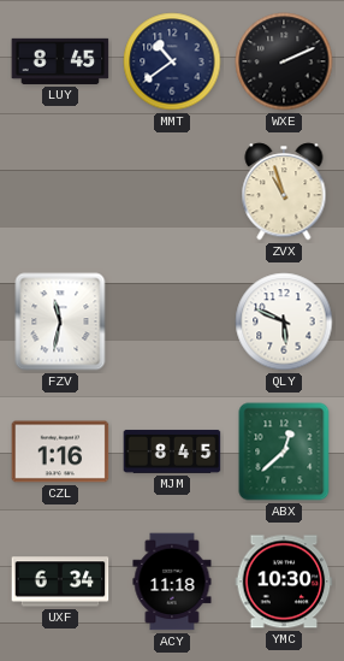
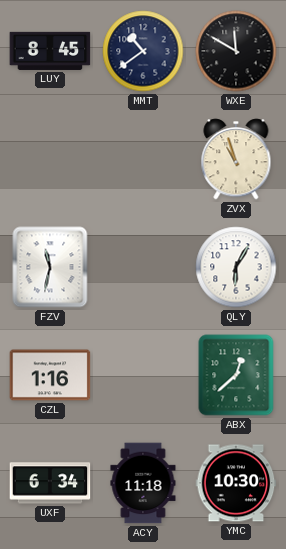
WXE: 2:11 -> 11:50 (236, 51)
QLY: 5:49 -> 6:05 (236, 267)
MJM: 8:45 -> none (172, 452)
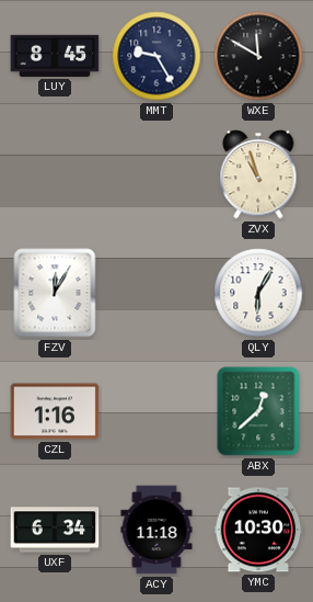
MMT: 10:39 -> 9:25 (156, 56)
FZV: 11:32 -> 12:05 (55, 293)
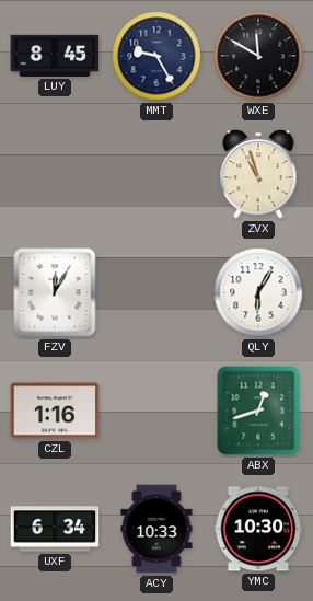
ABX: 12:38 -> 12:42 (258, 411)
ACY: 11:18 -> 10:33 (156, 529)
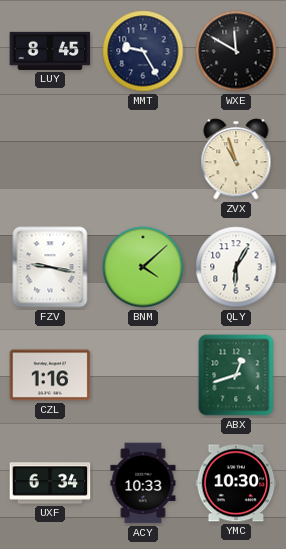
FZV: 12:05 -> 9:17 (50, 267)
BNM: none -> 4:08 (143, 267)
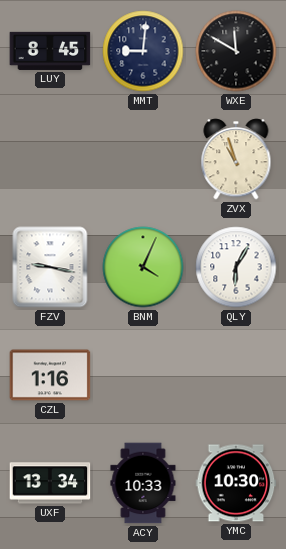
MMT: 9:25 -> 9:01 (143, 51)
BNM: 4:08 -> 4:04 (143, 267)
ABX: 12:42 -> none (236, 375)
UXF: 6:34 -> 13:34 (50, 483)
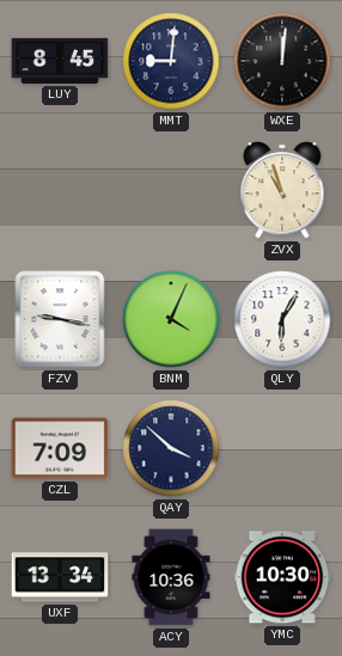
WXE: 11:50 -> 12:01 (282, 61)
CZL: 1:16 -> 7:09 (60, 448)
QAY: none -> 3:52 (171, 448)
ACY: 10:33 -> 10:36 (171, 577)
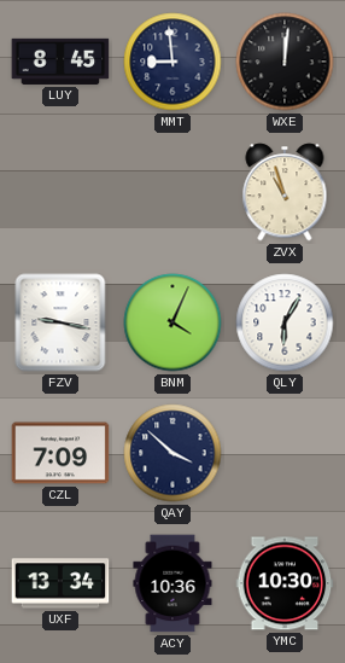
MMT: 9:01 -> 8:59 (172, 62)
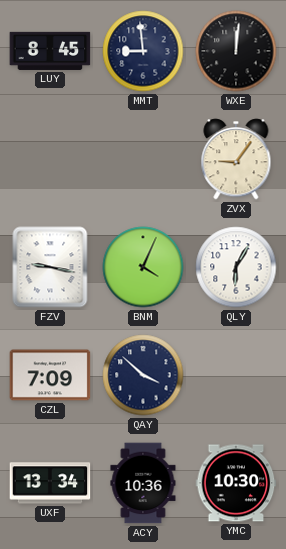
ZVX: 10:57 -> 9:06 (236, 159)
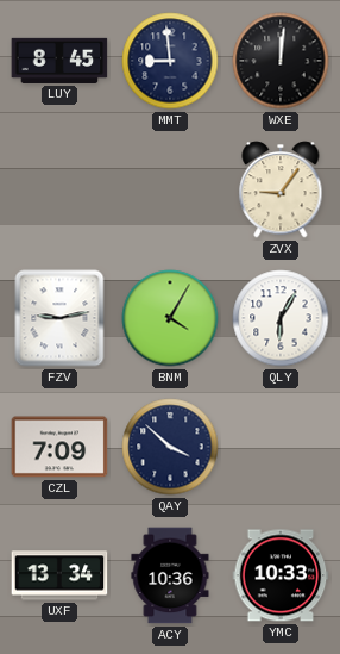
FZV: 9:17 -> 9:13 (59, 318)
BNM: 4:04 -> 4:05 (170, 318)
YMC: 10:30 -> 10:33 (281, 575)
